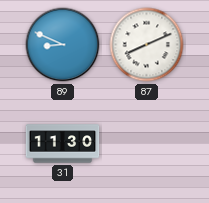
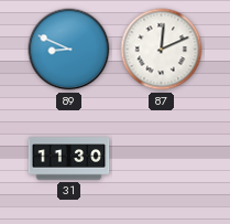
87: 8:11 -> 12:11 (162, 50)
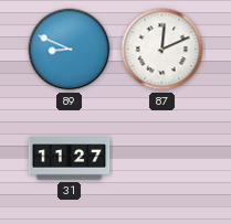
31: 11:30 -> 11:27 (70, 159)
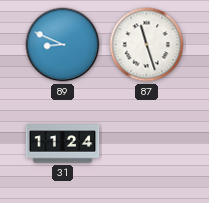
87: 12:11 -> 11:27 (147, 45)
31: 11:27 -> 11:24 (63, 144)
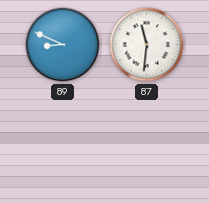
87: 11:27 -> 11:31 (147, 45)
31: 11:24 -> none (63, 144)
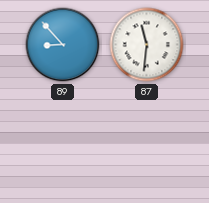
89: 8:49 -> 8:53 (63, 45)
